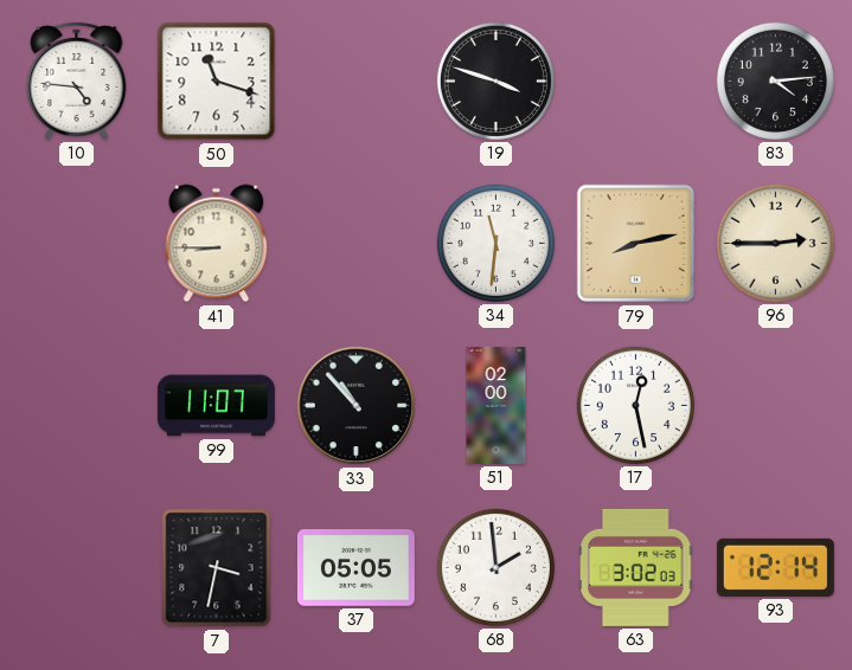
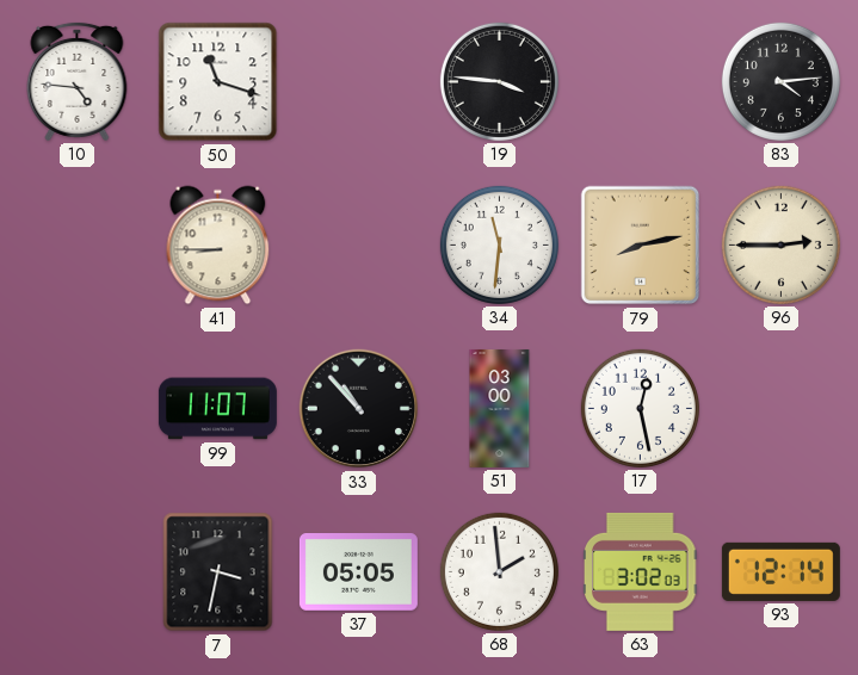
19: 3:48 -> 3:46 (499, 81)
51: 02:00 -> 03:00 (500, 408)
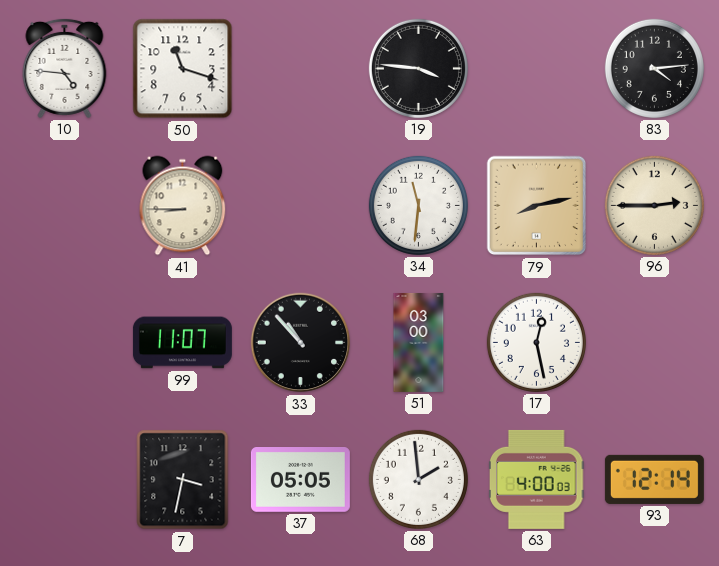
63: 3:02 -> 4:00 (537, 479)
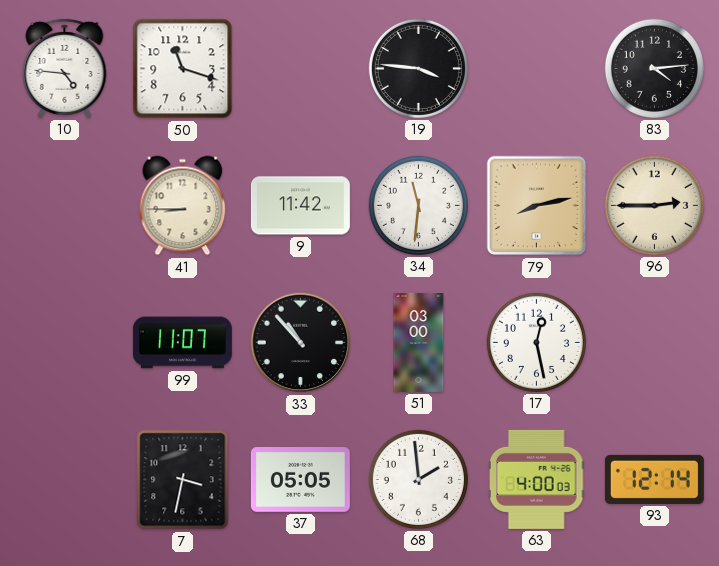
9: none -> 11:42 (300, 206)
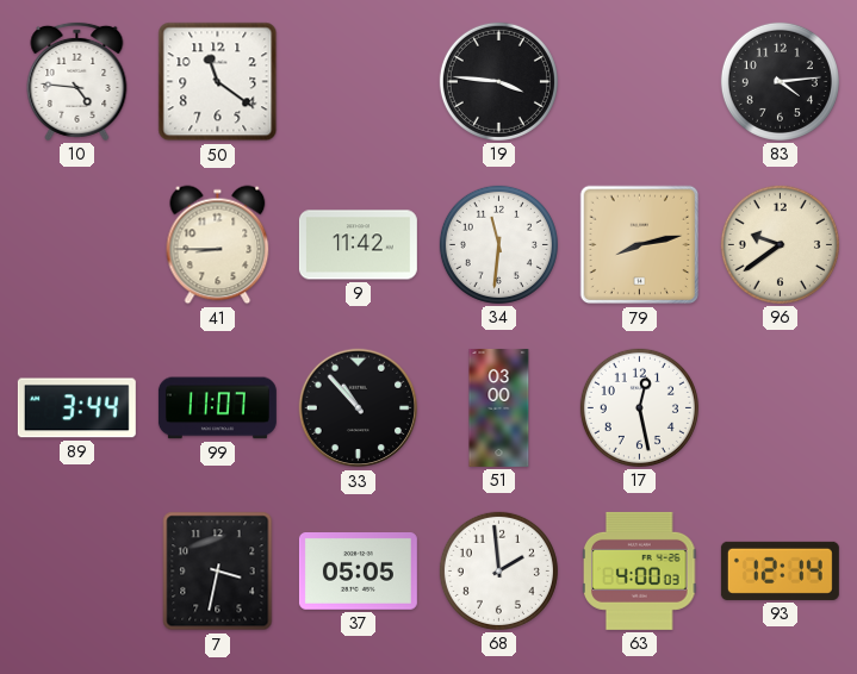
50: 11:18 -> 11:21 (218, 82)
96: 2:45 -> 9:39 (780, 244)
89: none -> 3:44 (76, 408)
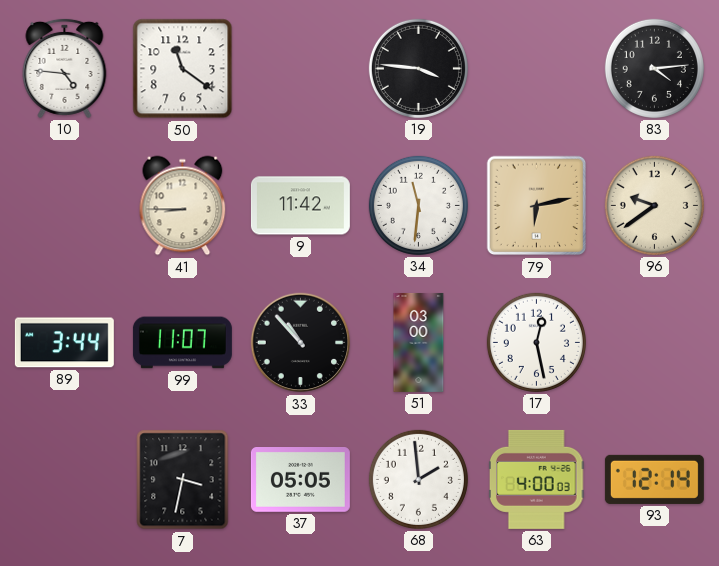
79: 8:13 -> 6:13 (537, 206)
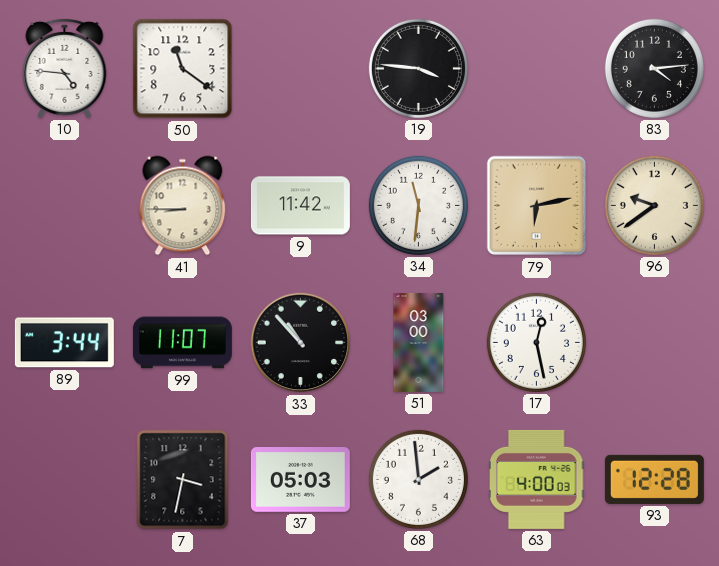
37: 05:05 -> 05:03 (300, 480)
93: 12:14 -> 12:28 (654, 479)
